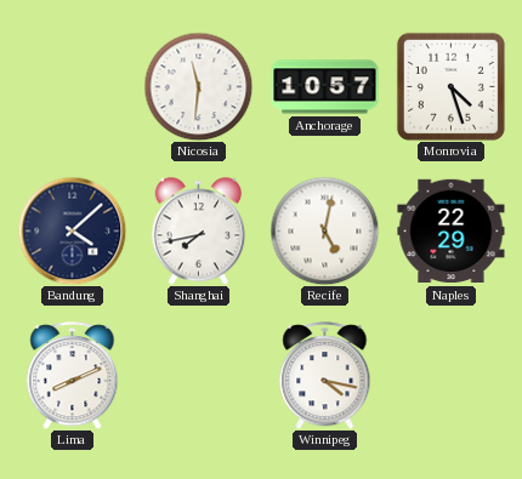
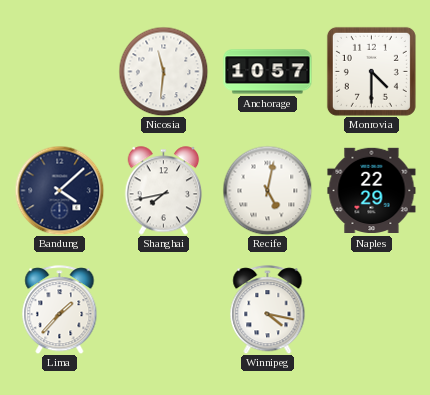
Monrovia: 4:27 -> 4:30 (371, 71)
Lima: 8:11 -> 1:37 (60, 310)
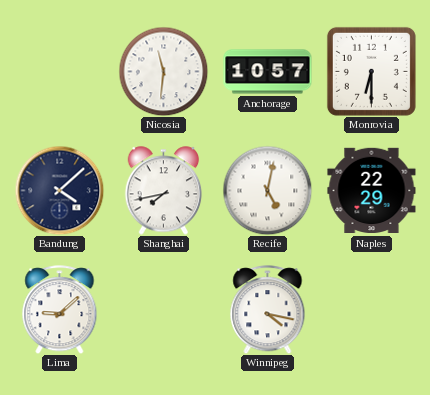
Monrovia: 4:30 -> 6:30 (371, 71)
Lima: 1:37 -> 9:08 (60, 310)
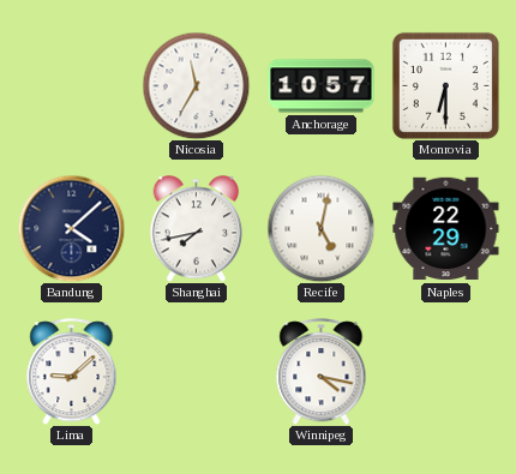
Nicosia: 11:31 -> 11:35 (196, 85)
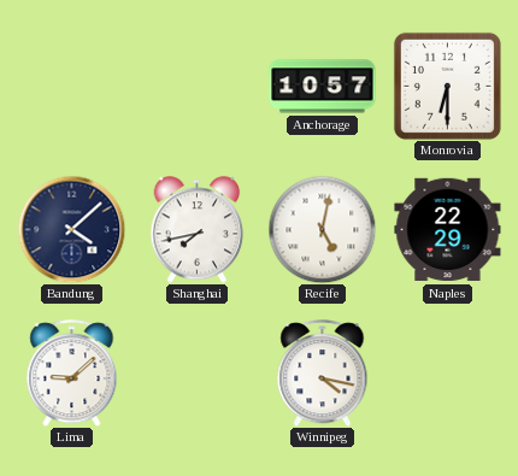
Nicosia: 11:35 -> none (196, 85)
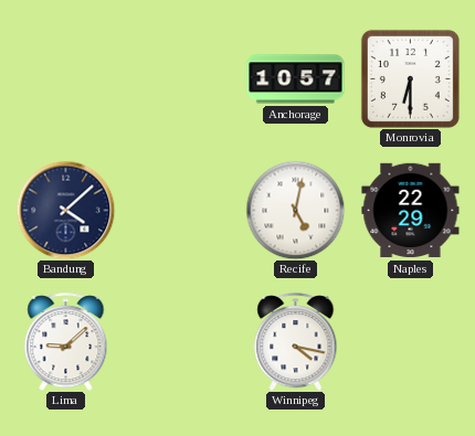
Shanghai: 7:43 -> none (198, 230)
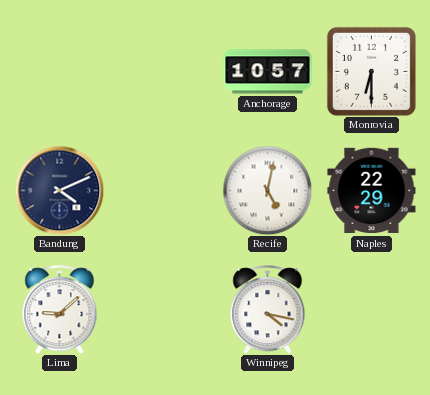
Bandung: 4:08 -> 4:11 (59, 190)
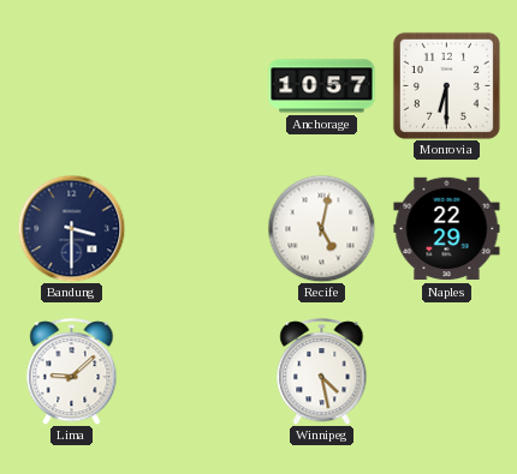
Bandung: 4:11 -> 3:30 (71, 228)
Winnipeg: 4:17 -> 4:28 (322, 372)
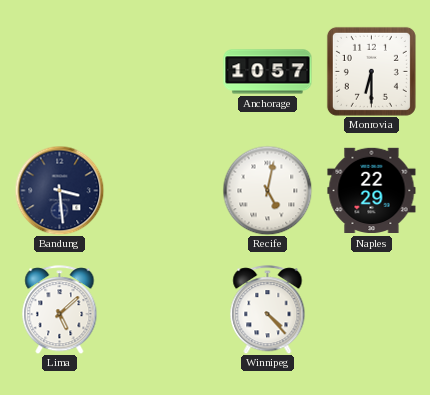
Bandung: 3:30 -> 3:29 (59, 190)
Lima: 9:08 -> 5:08 (60, 310)
Winnipeg: 4:28 -> 4:23 (268, 310)
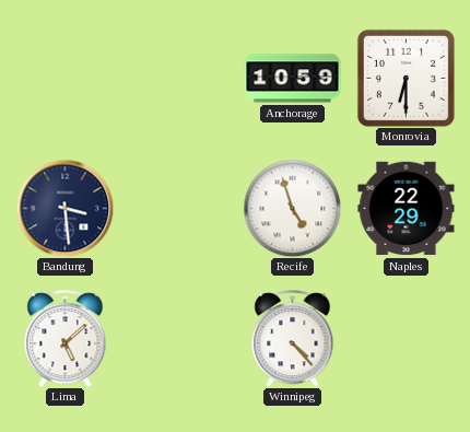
Anchorage: 10:57 -> 10:59 (293, 79)
Recife: 5:02 -> 4:57 (292, 208)
